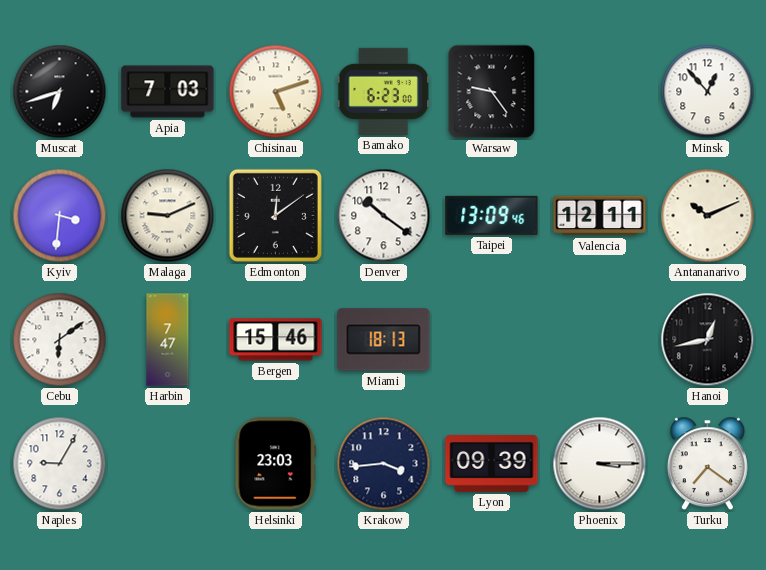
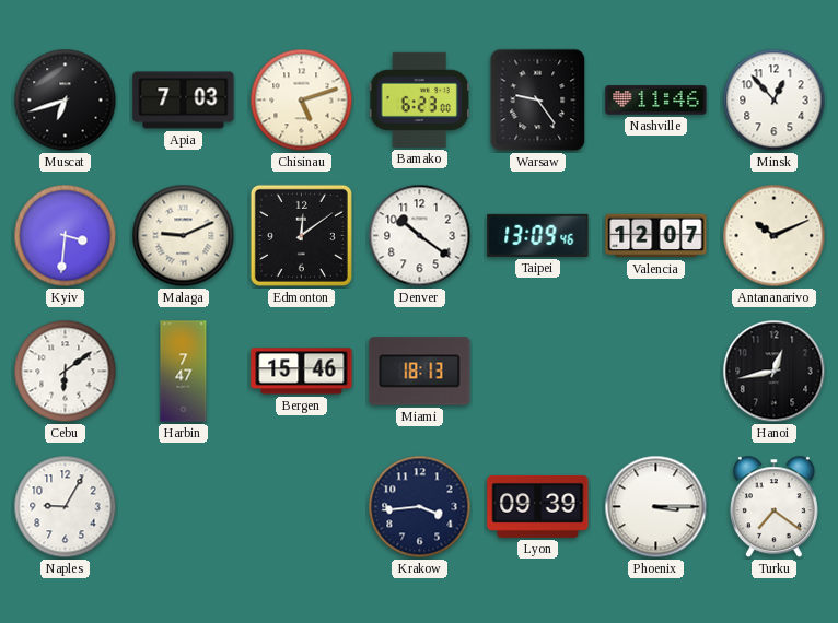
Nashville: none -> 11:46 (656, 101)
Valencia: 12:11 -> 12:07 (656, 236)
Helsinki: 23:03 -> none (276, 464)
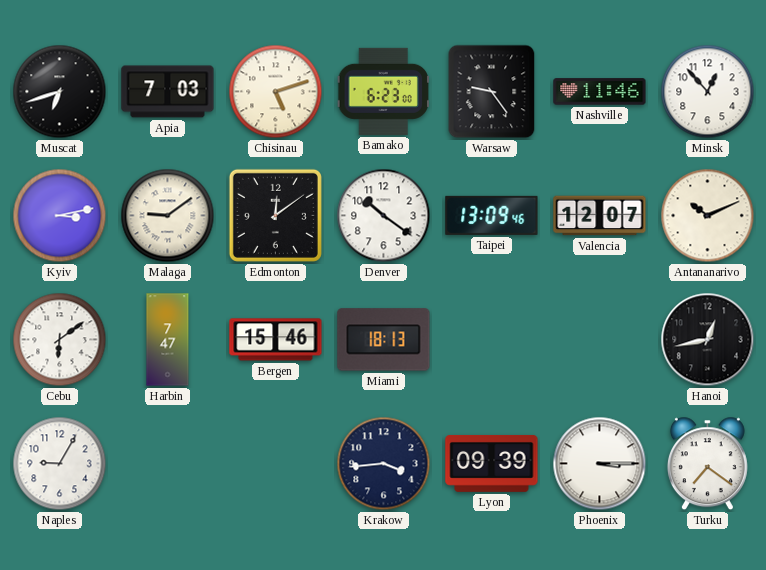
Kyiv: 3:31 -> 3:13 (60, 216)
Malaga: 9:11 -> 9:09 (168, 216)
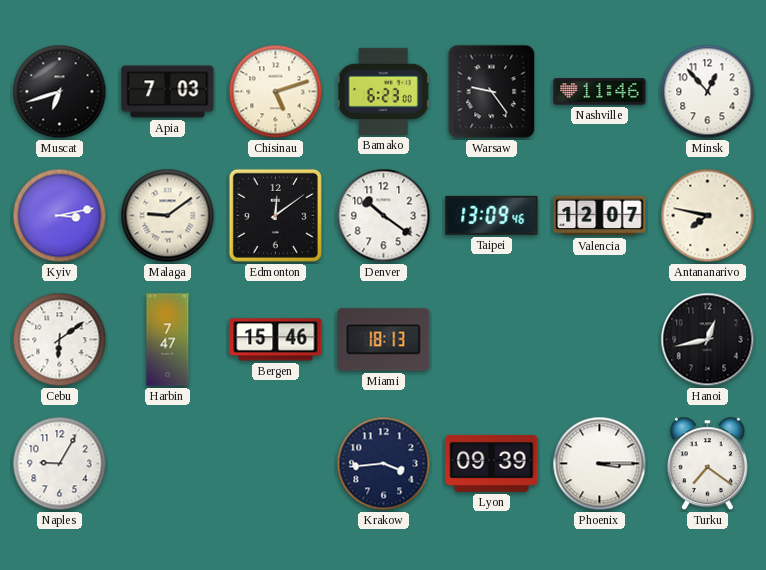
Antananarivo: 10:11 -> 7:47 (708, 216)
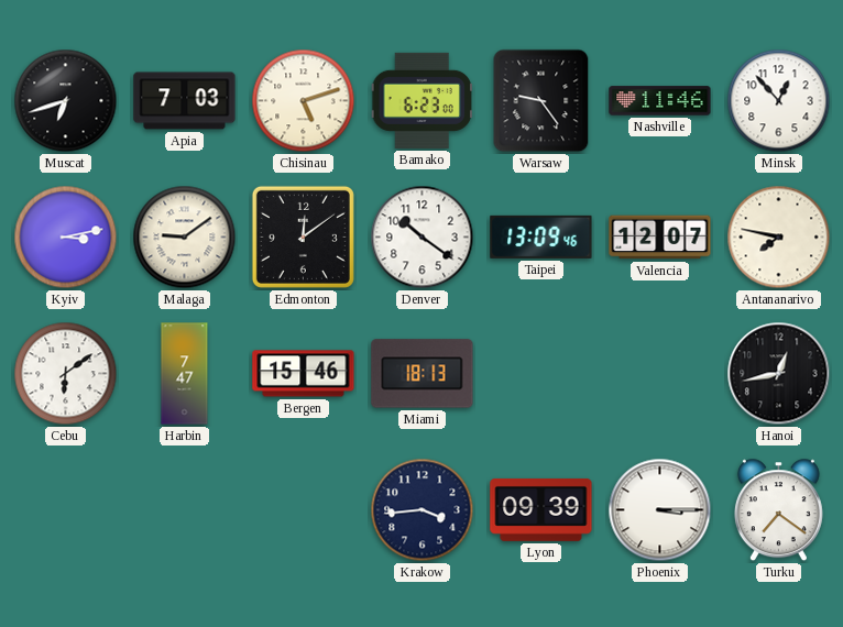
Naples: 9:05 -> none (60, 464)
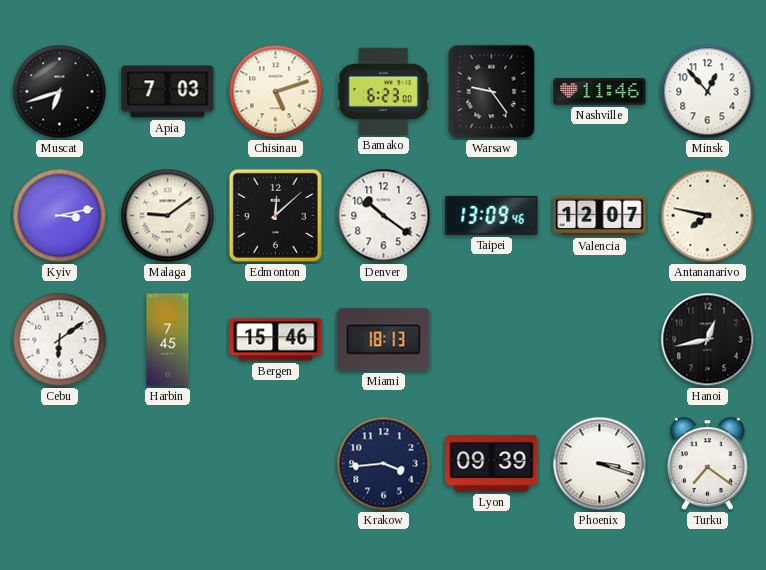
Edmonton: 12:09 -> 12:08 (275, 215)
Harbin: 7:47 -> 7:45 (168, 340)
Phoenix: 3:15 -> 3:18 (600, 464)
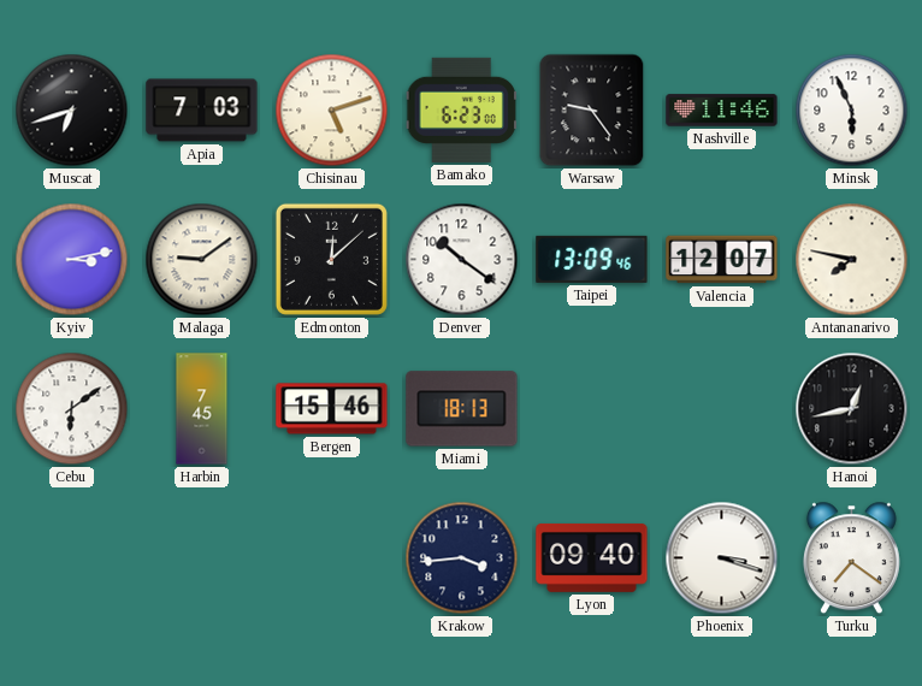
Minsk: 12:53 -> 5:56 (852, 111)
Lyon: 09:39 -> 09:40 (592, 557)
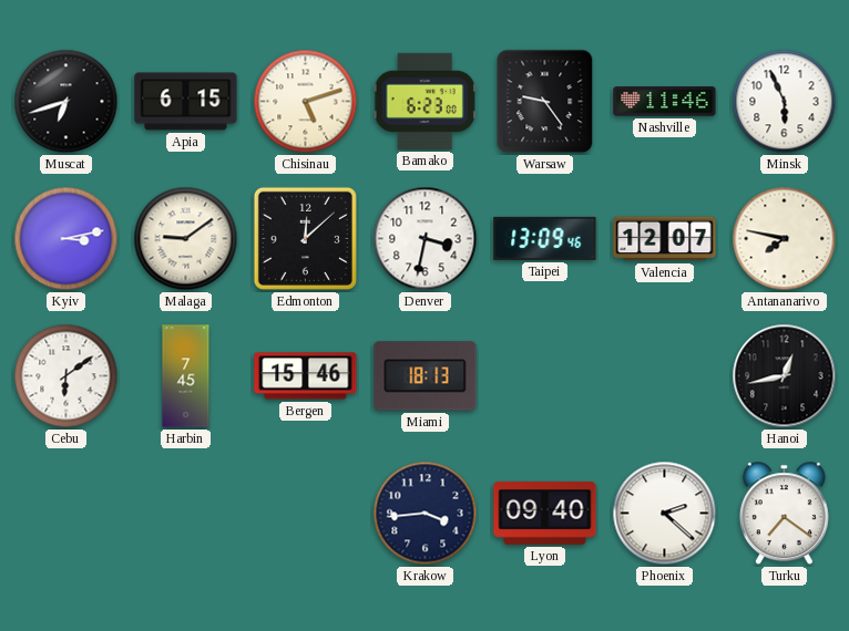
Apia: 7:03 -> 6:15 (186, 102)
Denver: 10:21 -> 3:32 (426, 239)
Phoenix: 3:18 -> 2:22 (665, 514)
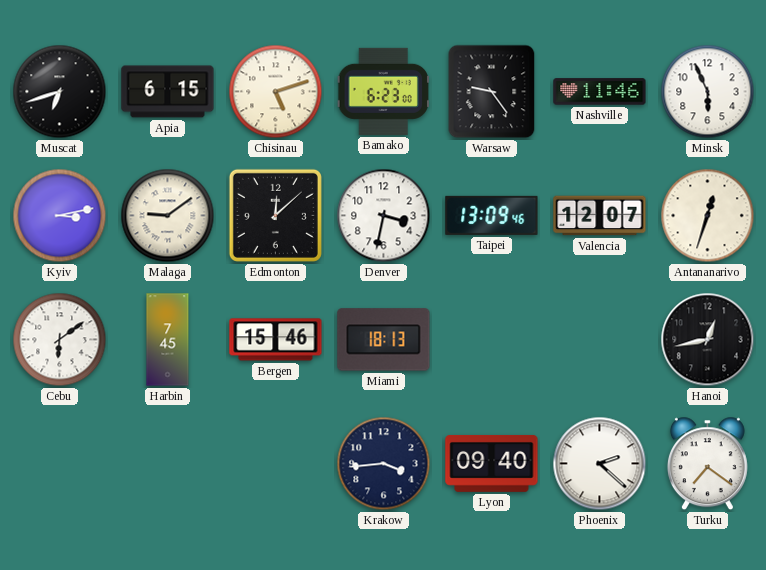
Antananarivo: 7:47 -> 12:33 (708, 216)
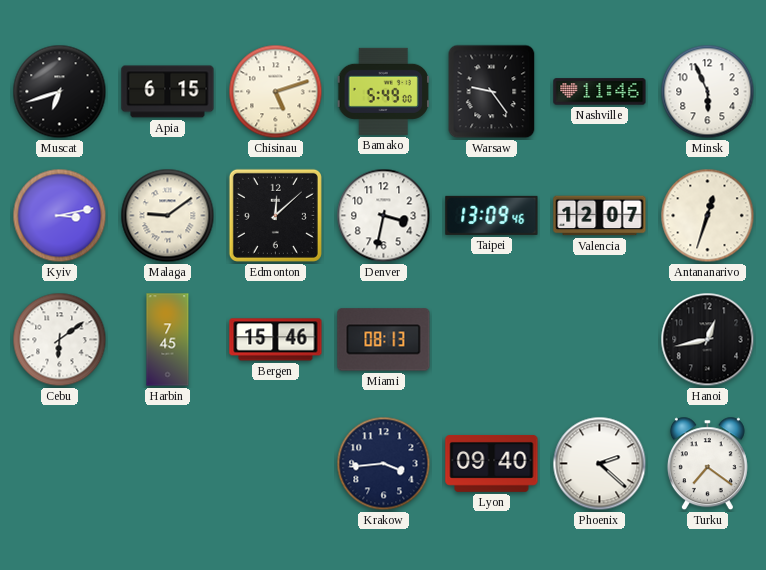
Bamako: 6:23 -> 5:49 (383, 91)
Miami: 18:13 -> 08:13 (384, 340)
